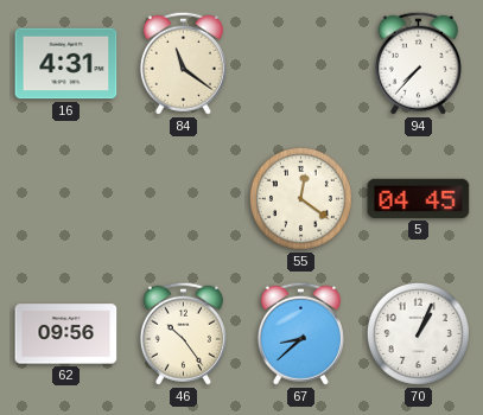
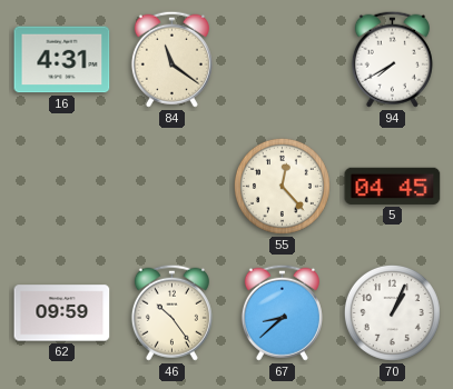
94: 7:37 -> 7:40 (392, 59)
55: 12:21 -> 12:23 (282, 186)
62: 09:56 -> 09:59 (62, 313)
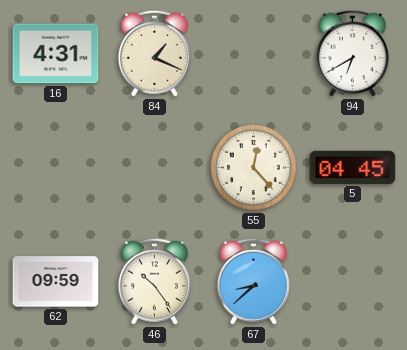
84: 11:21 -> 1:19 (154, 53)
94: 7:40 -> 6:40 (352, 53)
70: 1:04 -> none (392, 312)
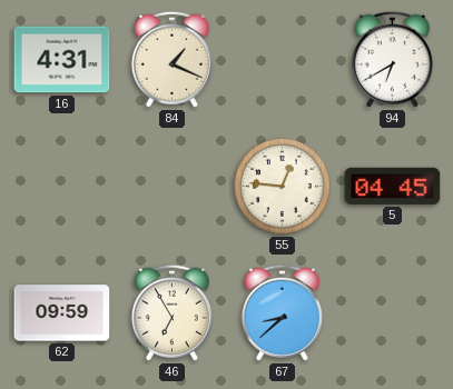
55: 12:23 -> 12:46 (282, 186)
46: 10:24 -> 6:55 (171, 312)
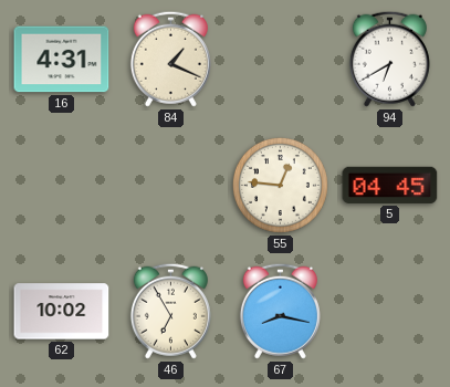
62: 09:59 -> 10:02 (62, 312)
67: 8:38 -> 8:17 (280, 311)
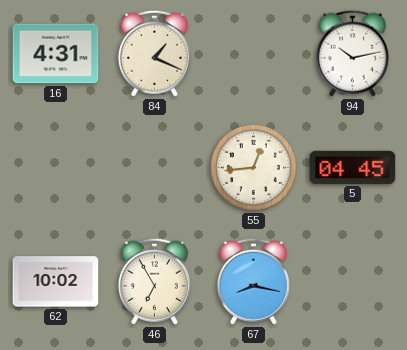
94: 6:40 -> 10:13 (352, 53)
55: 12:46 -> 12:44 (253, 167)
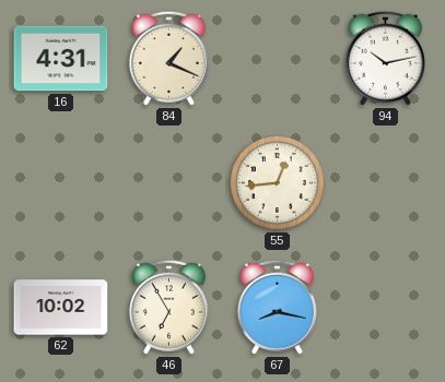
5: 04:45 -> none (353, 167)
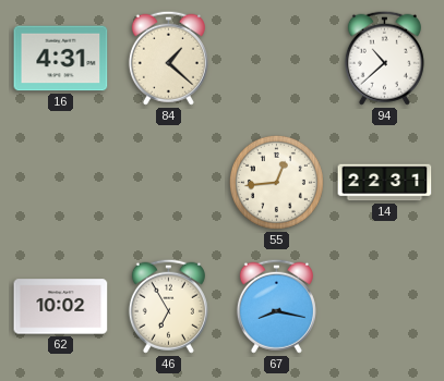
84: 1:19 -> 1:22 (168, 58)
94: 10:13 -> 10:38 (384, 58)
14: none -> 22:31 (385, 183)
